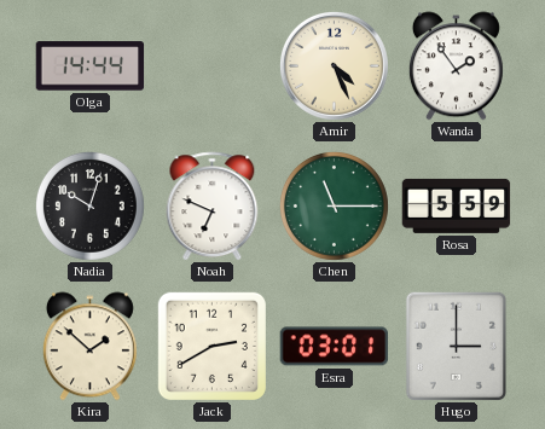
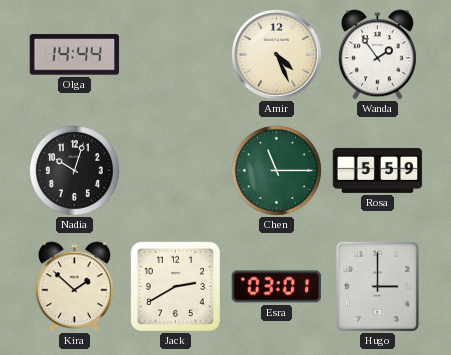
Noah: 6:49 -> none (213, 207)
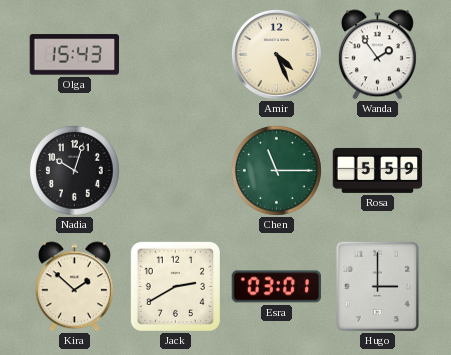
Olga: 14:44 -> 15:43 (75, 55)
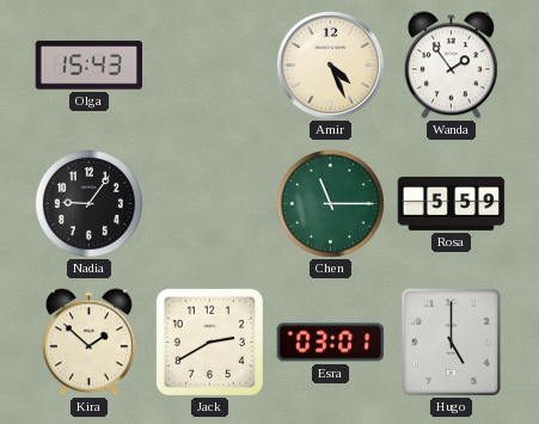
Nadia: 10:03 -> 9:06 (88, 203)
Hugo: 3:00 -> 5:00 (451, 342)
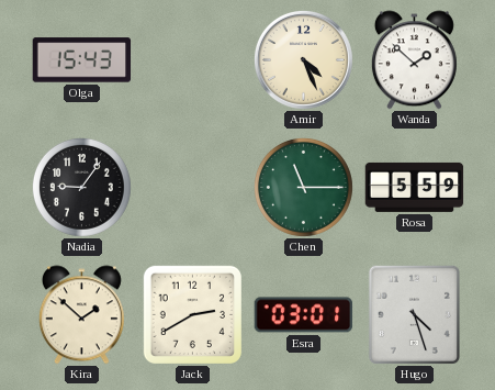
Wanda: 1:54 -> 1:52 (414, 60)
Hugo: 5:00 -> 4:27 (414, 314)
